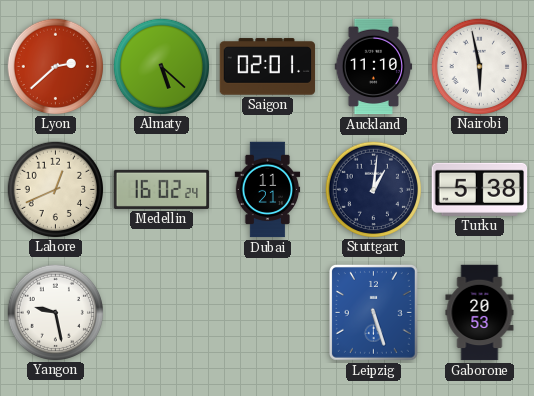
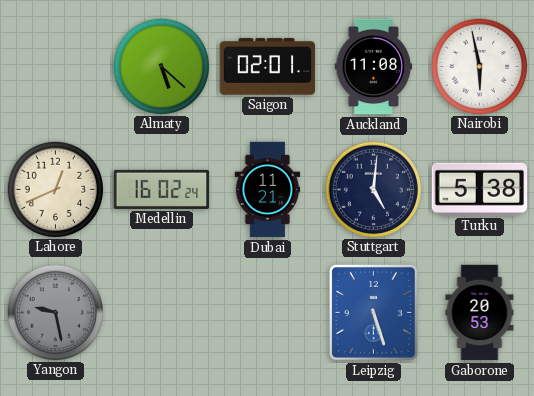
Lyon: 2:38 -> none (55, 66)
Auckland: 11:10 -> 11:08 (374, 67)
Stuttgart: 1:01 -> 5:01 (373, 189)
Yangon dial: white -> grey (55, 312)
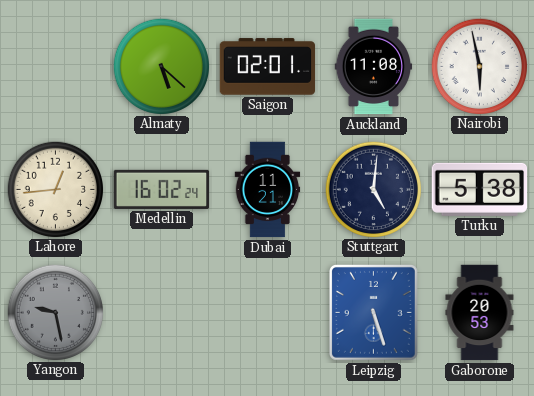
Lahore: 12:41 -> 12:44 (55, 189)
